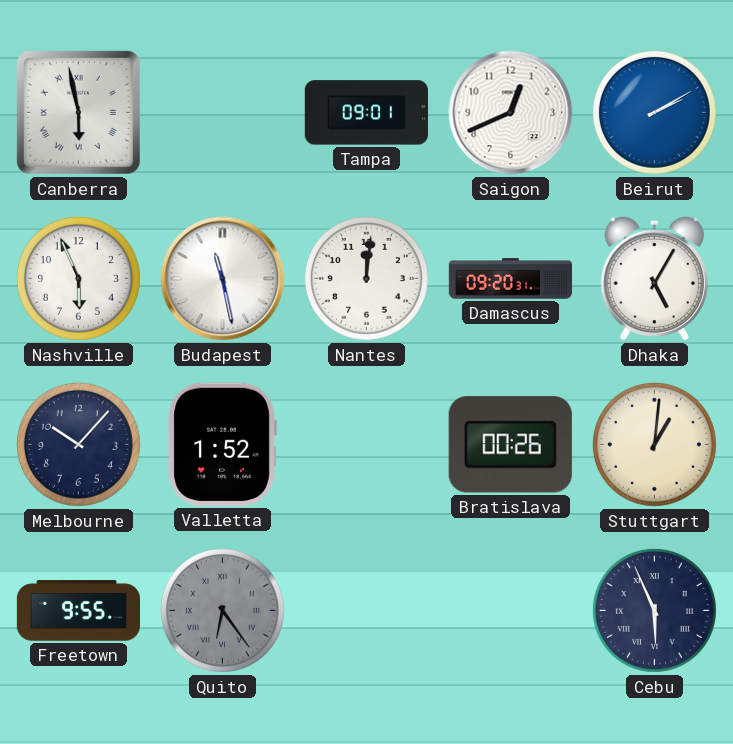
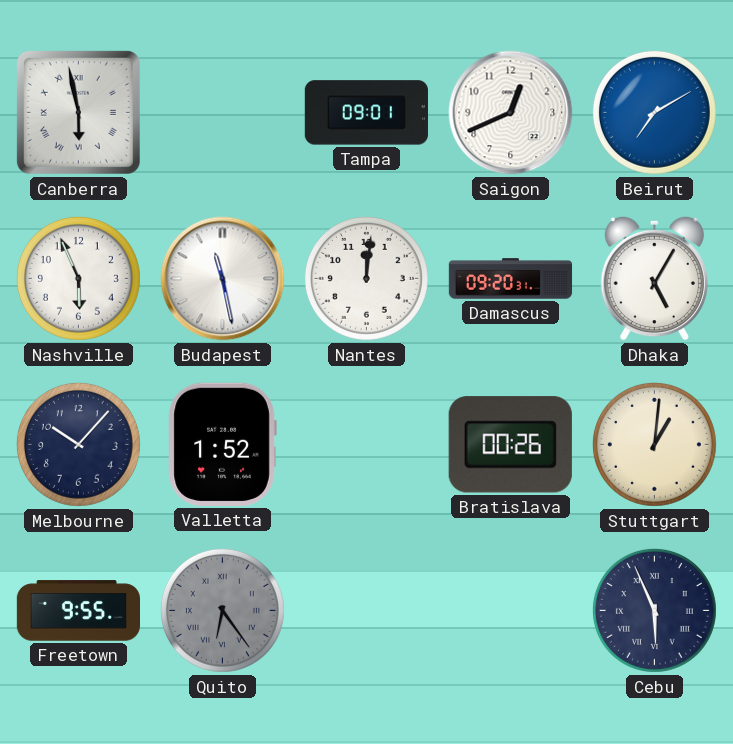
Beirut: 2:10 -> 7:10 (654, 112)
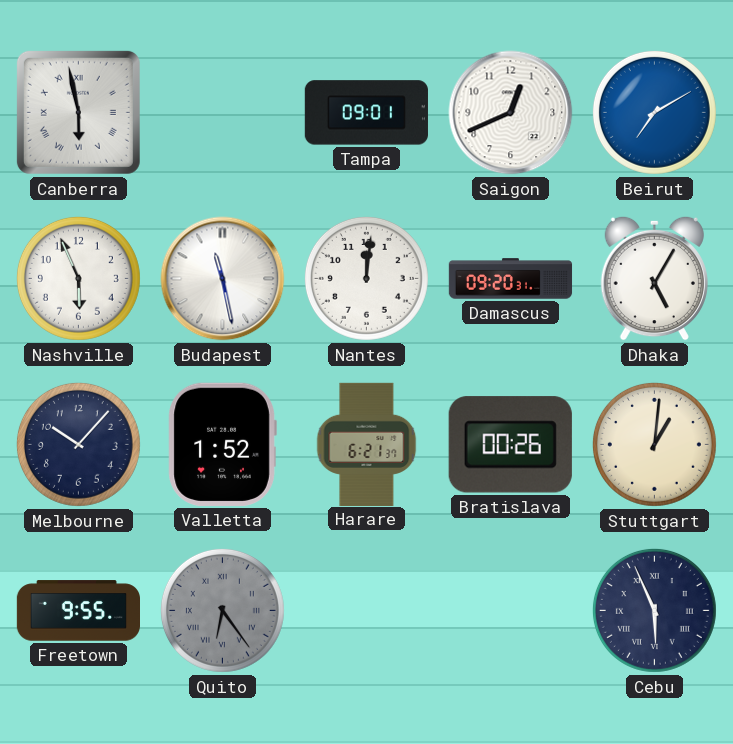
Harare: none -> 6:21 (367, 444)
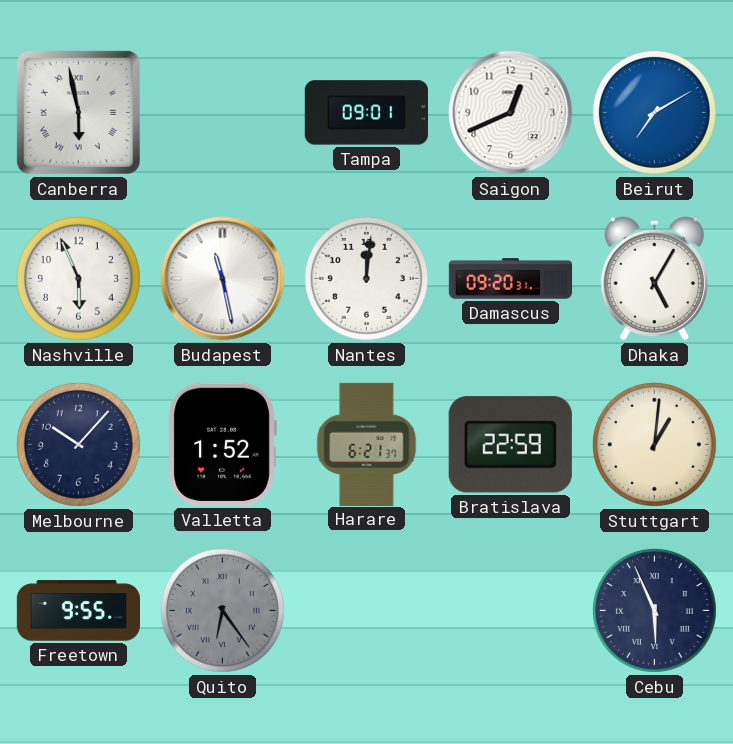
Bratislava: 00:26 -> 22:59 (510, 445)
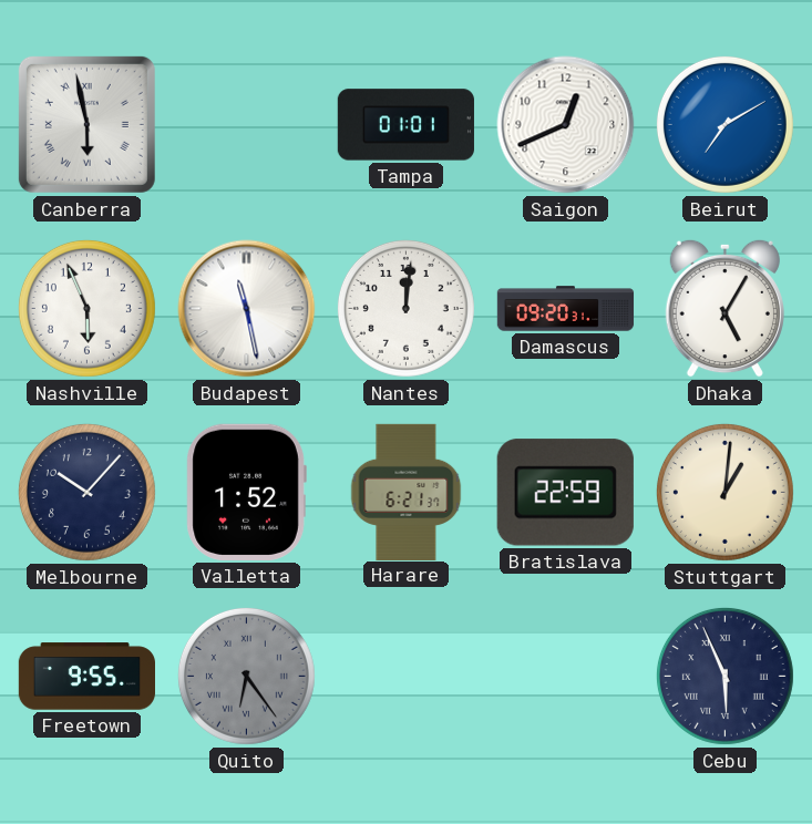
Tampa: 09:01 -> 01:01 (405, 125)
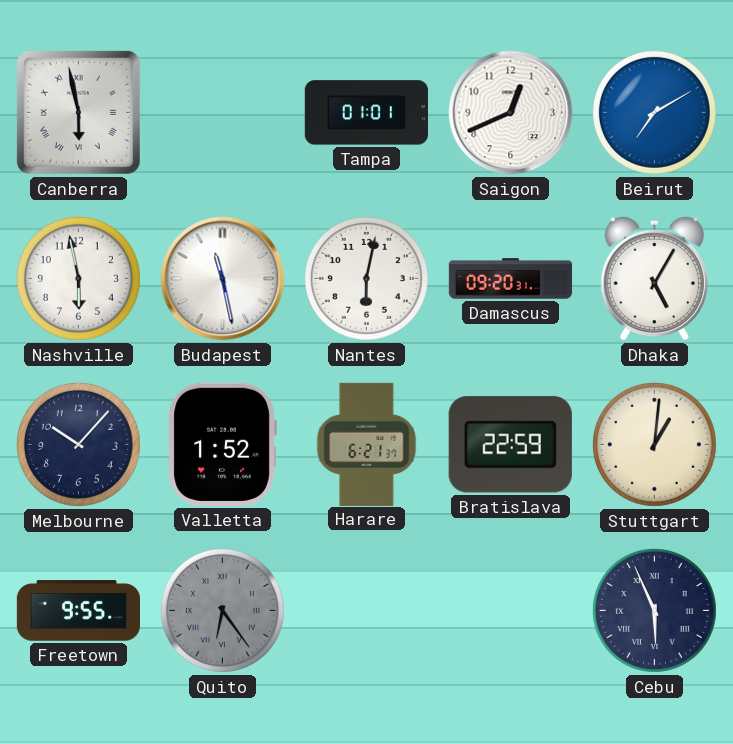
Nashville: 5:56 -> 5:58 (78, 278)
Nantes: 12:01 -> 6:02 (366, 278)
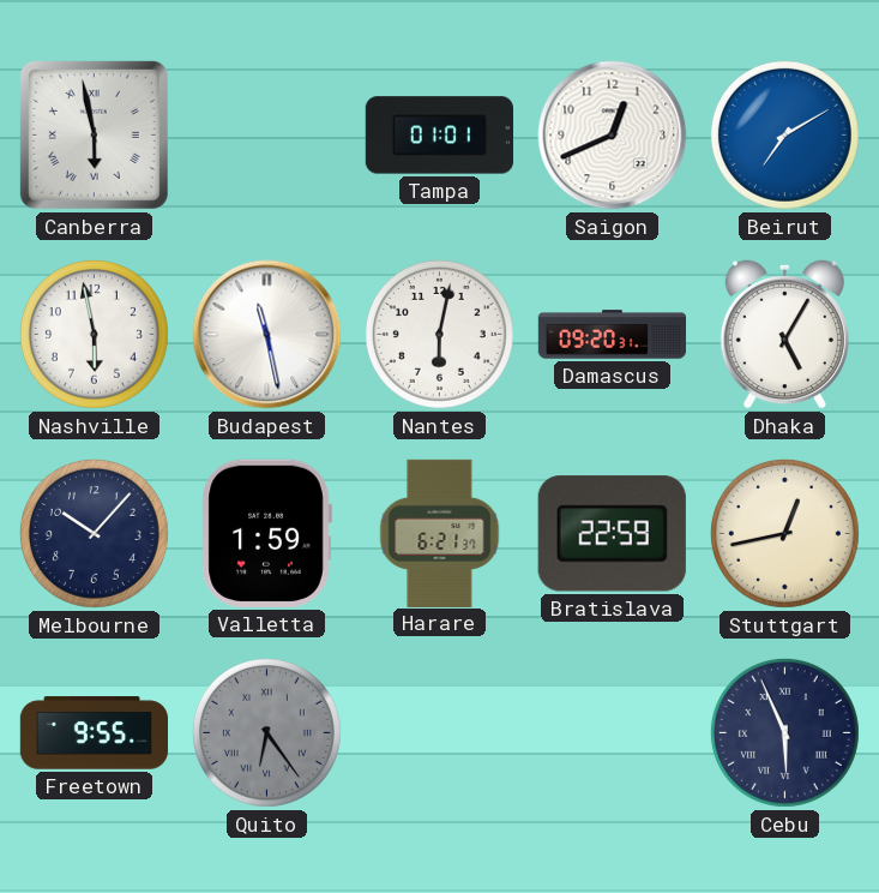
Valletta: 1:52 -> 1:59 (266, 533)
Stuttgart: 1:01 -> 12:43 (784, 533)
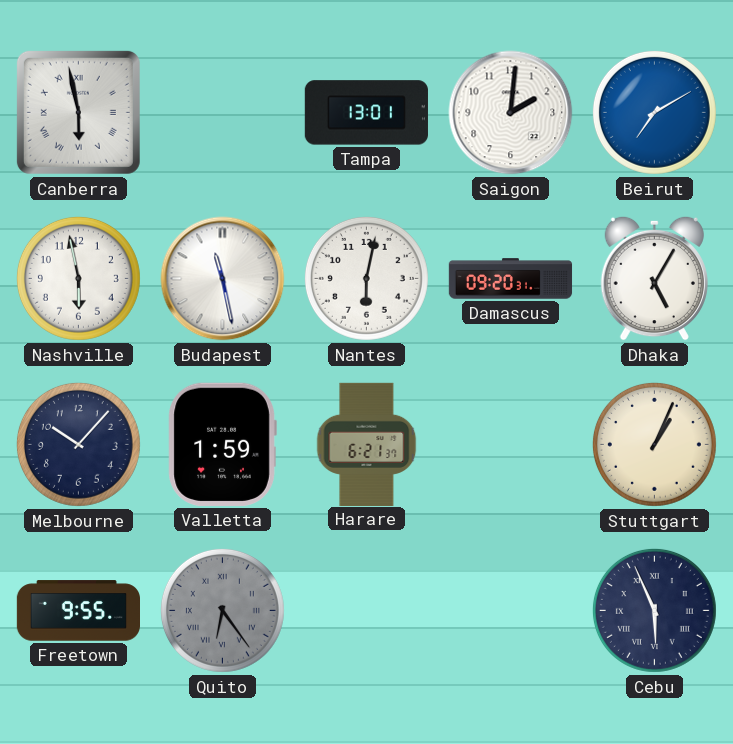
Tampa: 01:01 -> 13:01 (366, 113)
Saigon: 12:41 -> 2:01 (511, 113)
Bratislava: 22:59 -> none (612, 534)
Stuttgart: 12:43 -> 1:04 (654, 444)
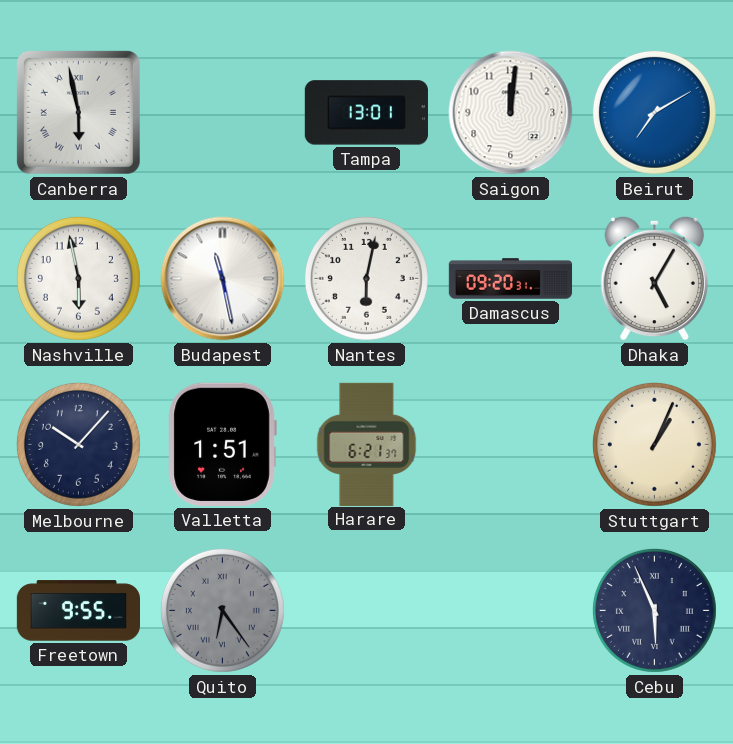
Saigon: 2:01 -> 12:01 (511, 113)
Valletta: 1:59 -> 1:51 (222, 444)
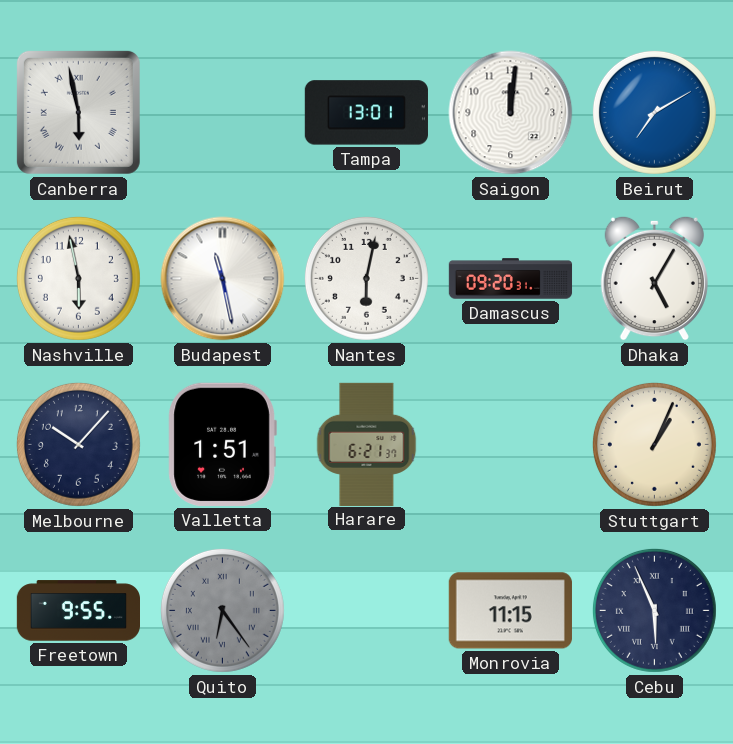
Monrovia: none -> 11:15 (510, 611)
